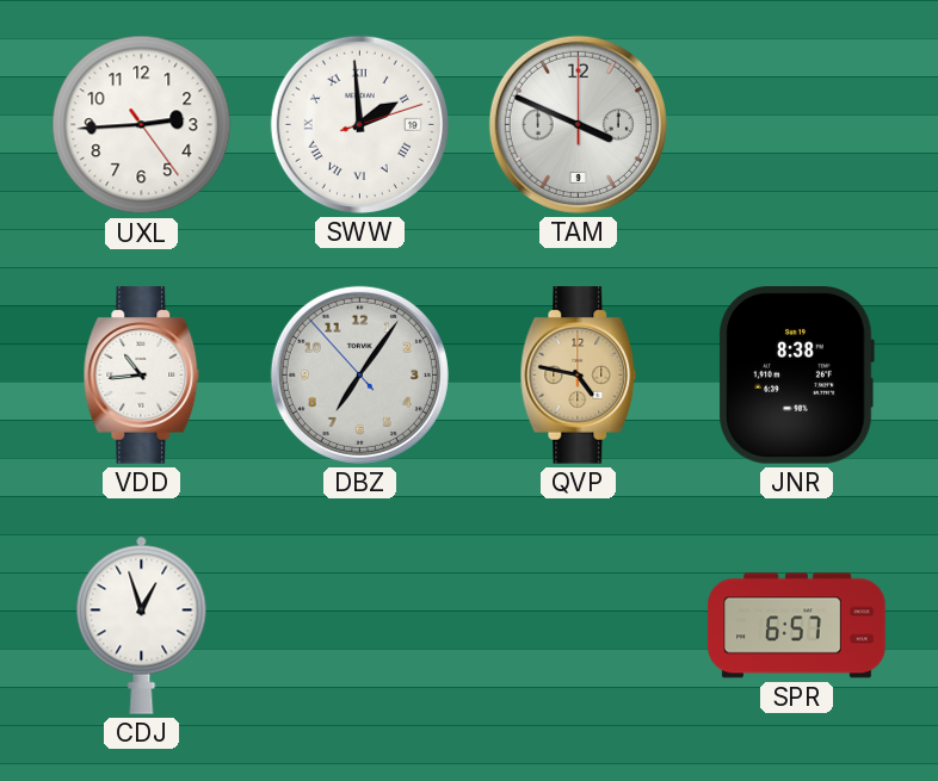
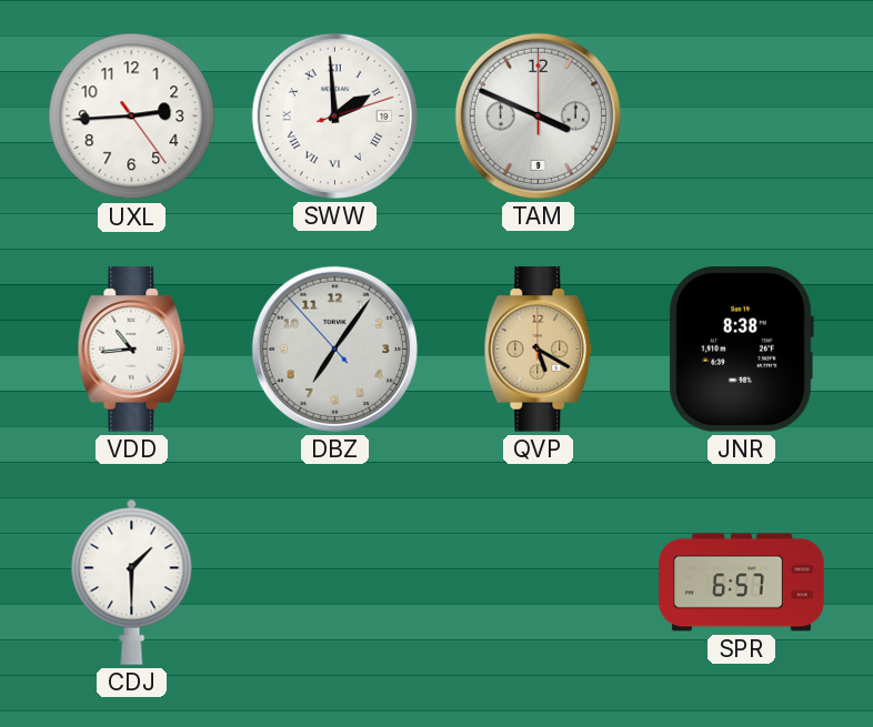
QVP: 4:47 -> 5:20 (539, 350)
CDJ: 12:57 -> 1:30 (132, 582)
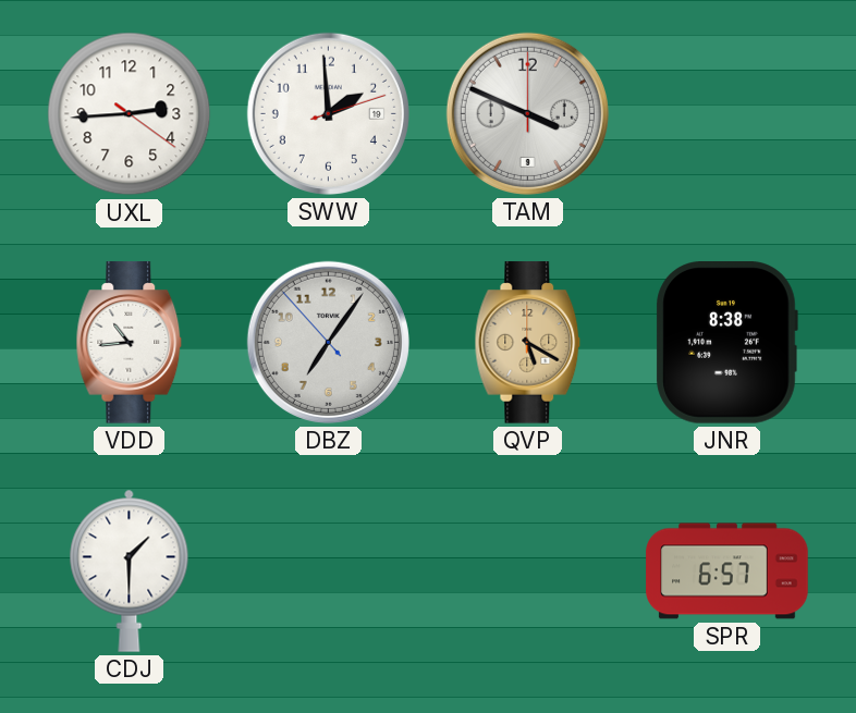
UXL: 2:44:24 -> 2:44:21 (130, 114)
SWW numerals: Roman -> Arabic (328, 113)
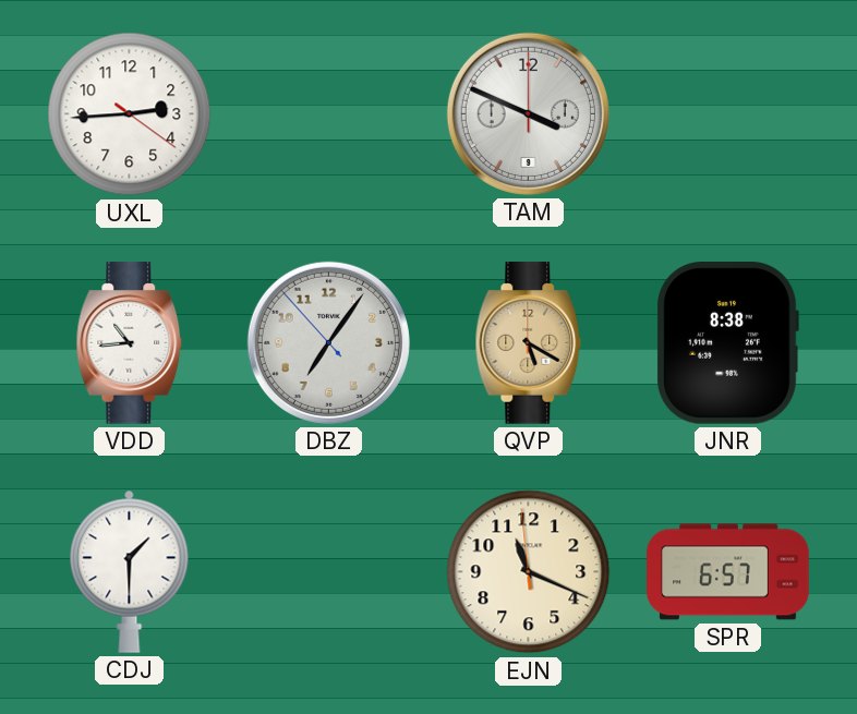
SWW: 1:59 -> none (328, 113)
EJN: none -> 11:18 (529, 572)
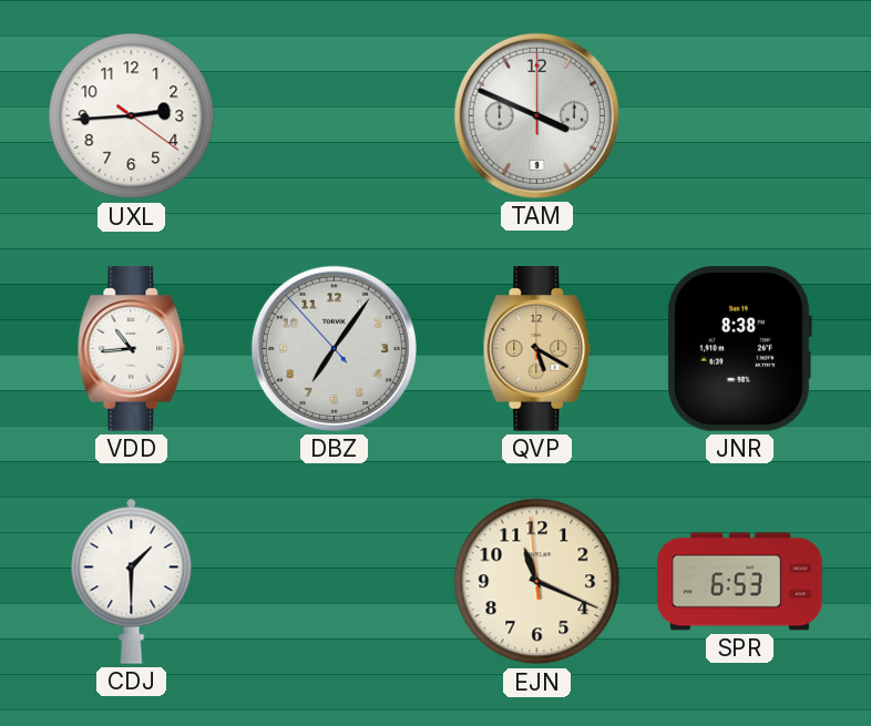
SPR: 6:57 -> 6:53 (740, 582)
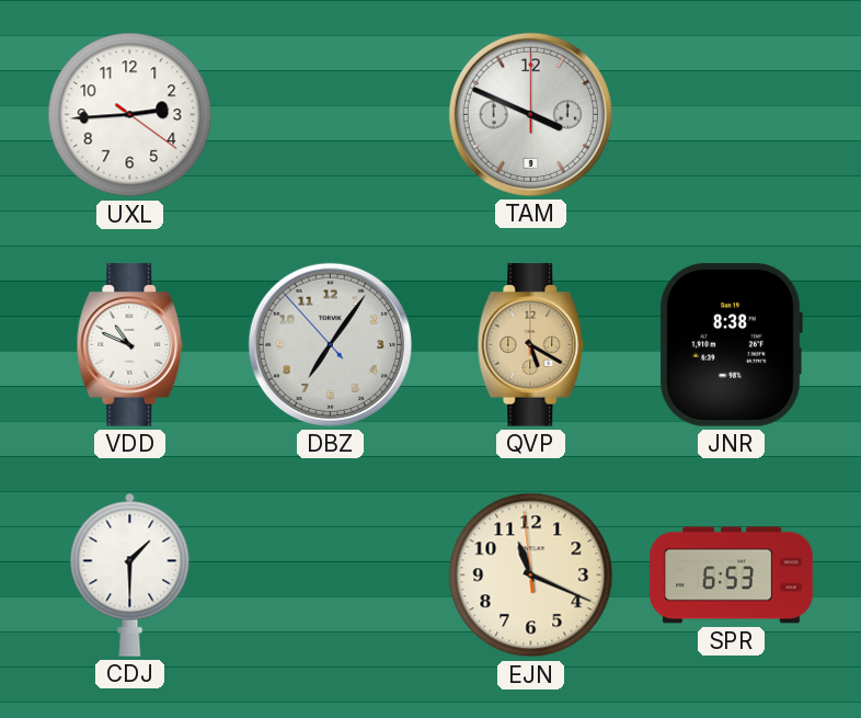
VDD: 10:44 -> 10:49 (130, 345)
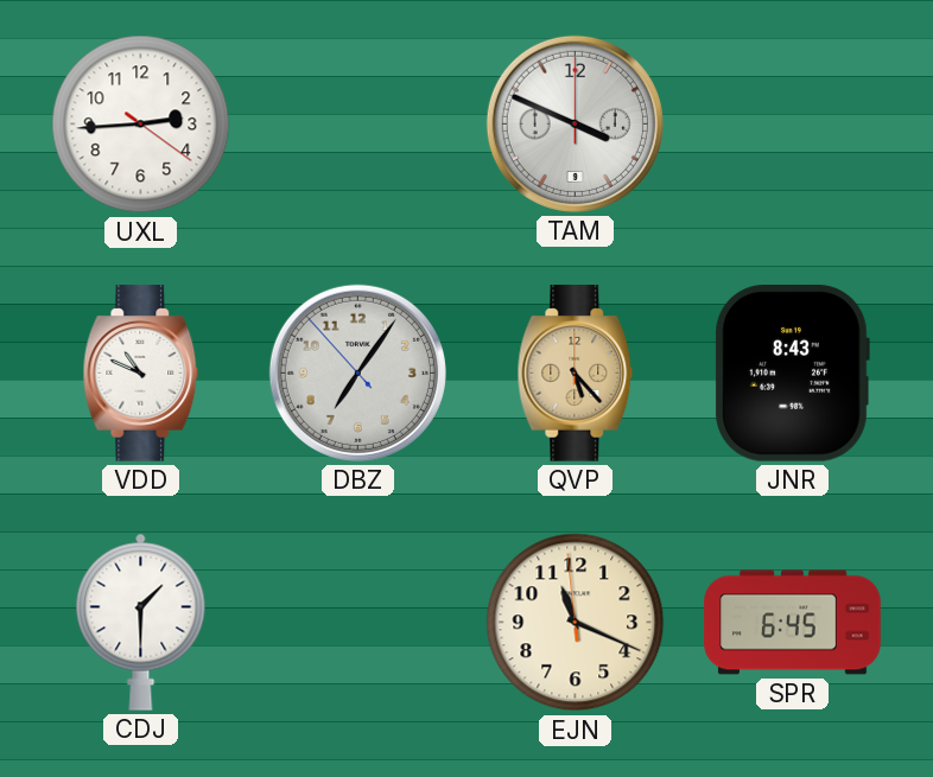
QVP: 5:20 -> 5:23 (576, 374)
JNR: 8:38 -> 8:43 (792, 374)
SPR: 6:53 -> 6:45 (793, 623)
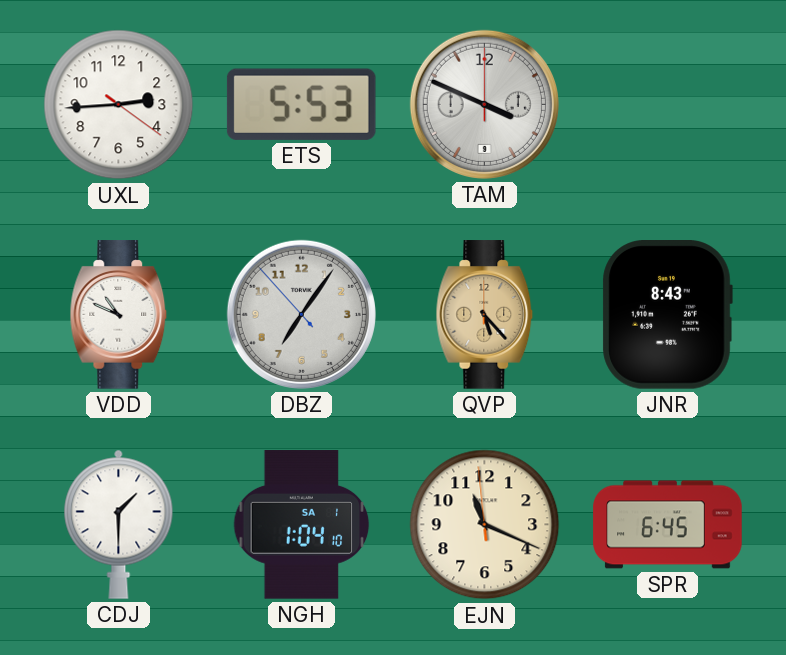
ETS: none -> 5:53 (301, 104)
NGH: none -> 1:04 (302, 525)
